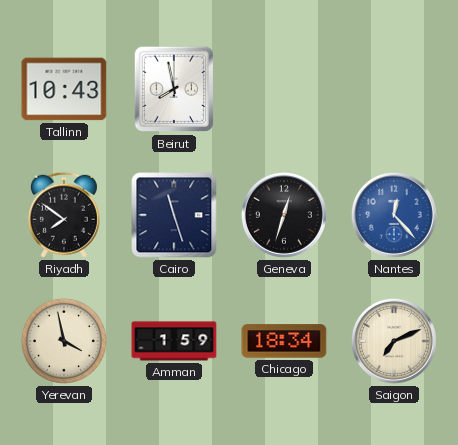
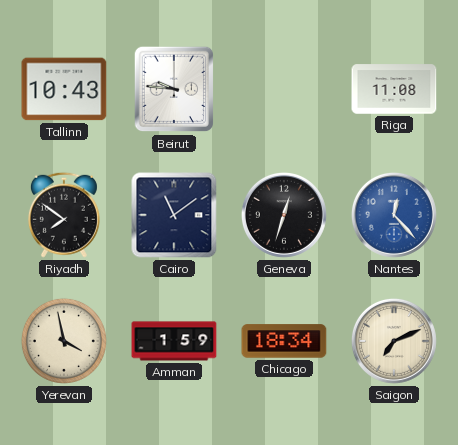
Beirut: 7:58 -> 9:46 (174, 89)
Riga: none -> 11:08 (394, 89)
Cairo: 11:27 -> 11:09 (174, 215)
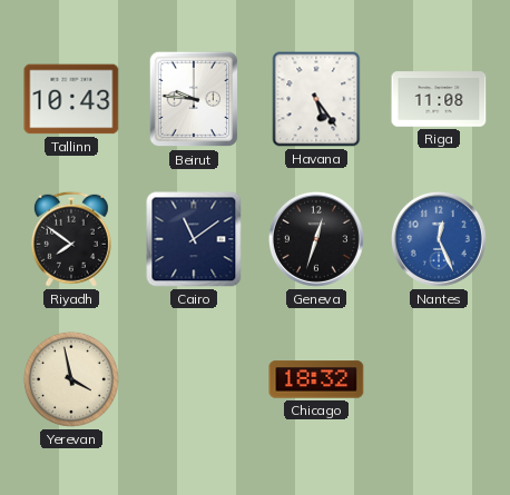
Havana: none -> 5:24 (316, 99)
Nantes: 12:23 -> 12:26 (439, 239)
Amman: 1:59 -> none (174, 341)
Chicago: 18:34 -> 18:32 (316, 379)
Saigon: 7:11 -> none (394, 341)
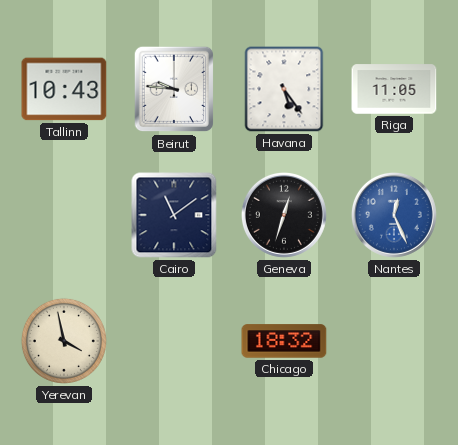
Riga: 11:08 -> 11:05 (394, 89)
Riyadh: 7:51 -> none (71, 239)
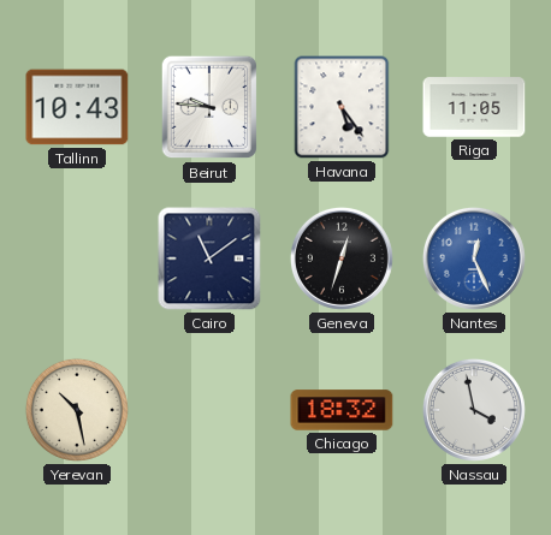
Yerevan: 3:58 -> 10:28 (77, 410)
Nassau: none -> 3:58 (474, 410)
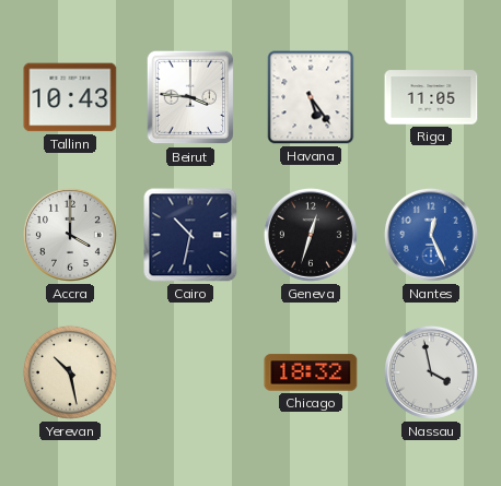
Beirut: 9:46 -> 3:46 (190, 97)
Accra: none -> 4:00 (70, 235)
Cairo: 11:09 -> 10:32 (190, 235)
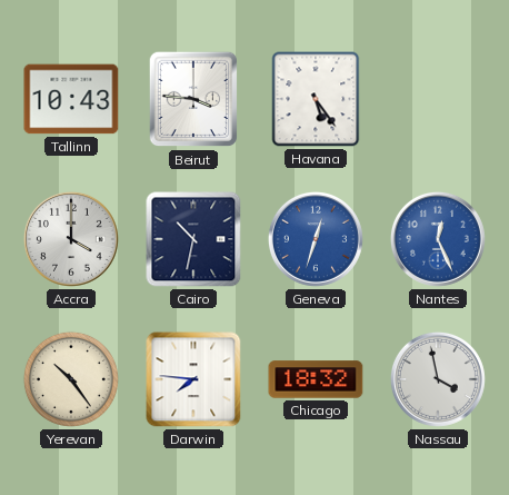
Riga: 11:05 -> none (431, 97)
Geneva dial: black -> blue (316, 239)
Yerevan: 10:28 -> 10:24 (71, 379)
Darwin: none -> 7:46 (193, 379)
